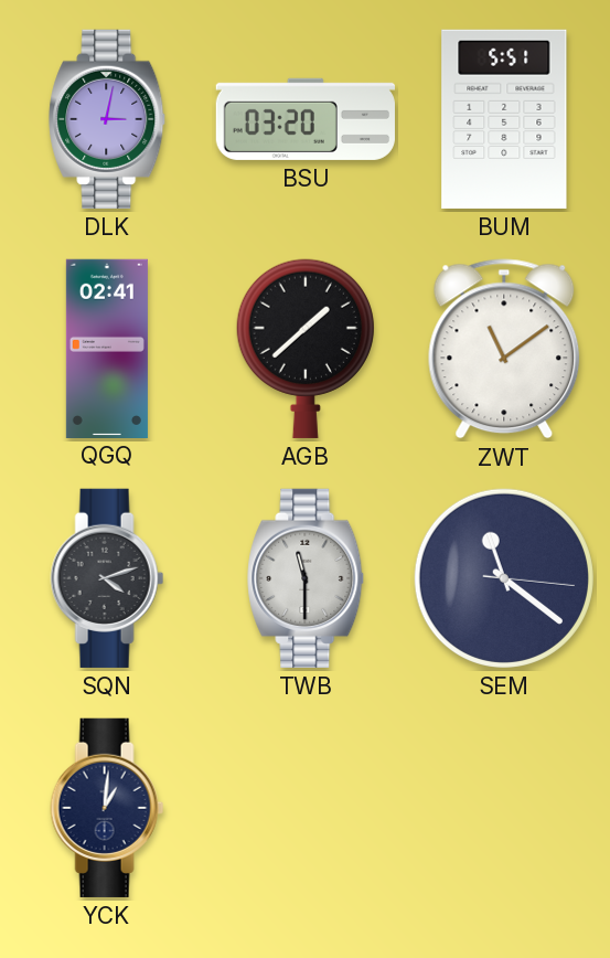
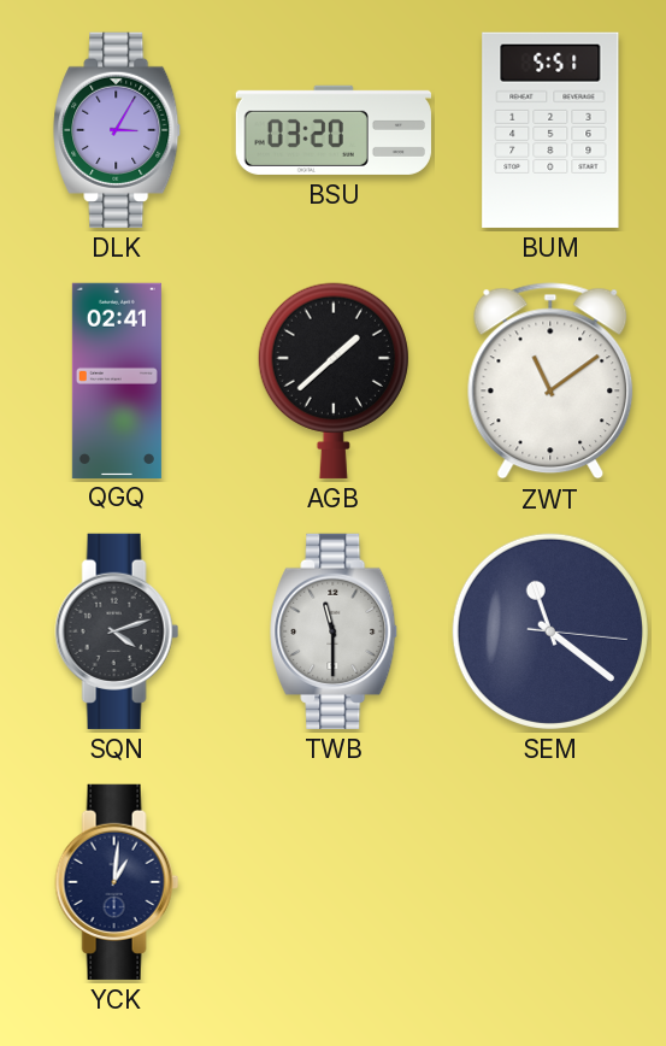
DLK: 3:02 -> 3:05 (118, 130)
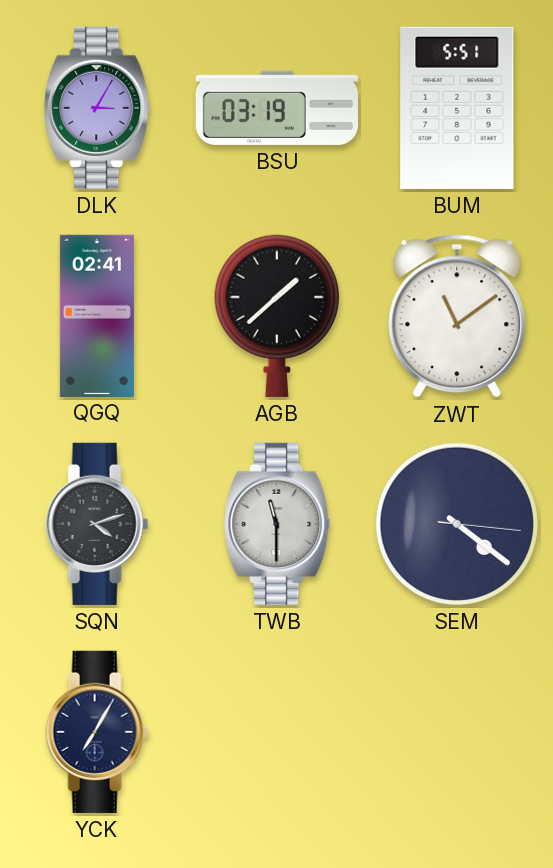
BSU: 03:20 -> 03:19 (277, 108)
SEM: 11:21 -> 4:21 (457, 524)
YCK: 1:01 -> 7:05 (97, 732)
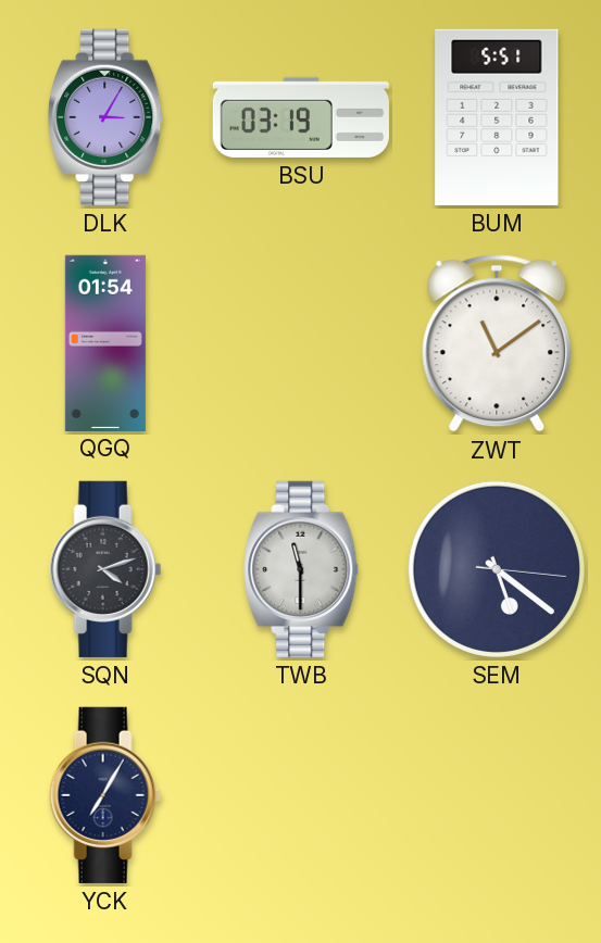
QGQ: 02:41 -> 01:54 (105, 342)
AGB: 1:38 -> none (277, 316)
SEM: 4:21 -> 5:21 (497, 569)
